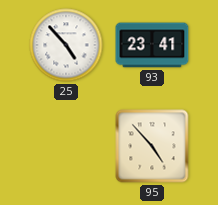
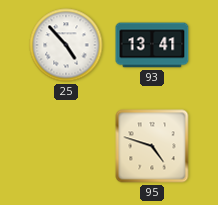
93: 23:41 -> 13:41 (152, 45)
95: 4:53 -> 4:48 (152, 146)
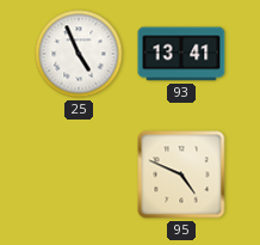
25: 4:53 -> 4:56 (79, 54)
95: 4:48 -> 4:49 (181, 174)
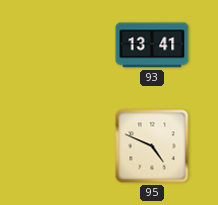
25: 4:56 -> none (79, 54)
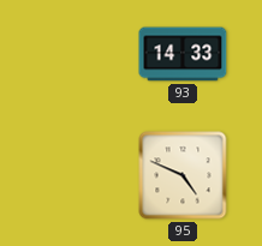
93: 13:41 -> 14:33 (183, 54)
